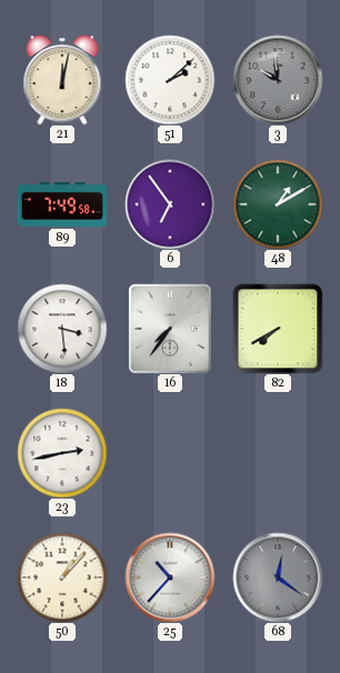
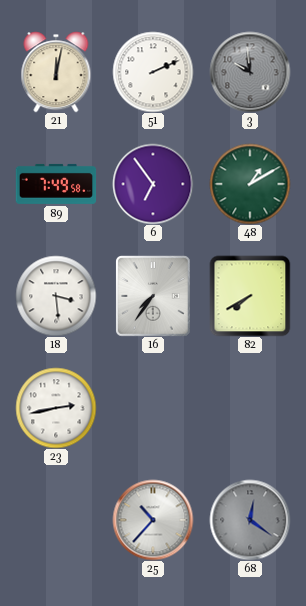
51: 2:08 -> 2:11 (153, 72)
50: 1:07 -> none (62, 577)
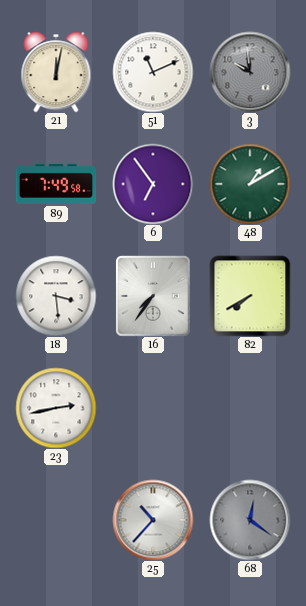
51: 2:11 -> 11:11 (153, 72)
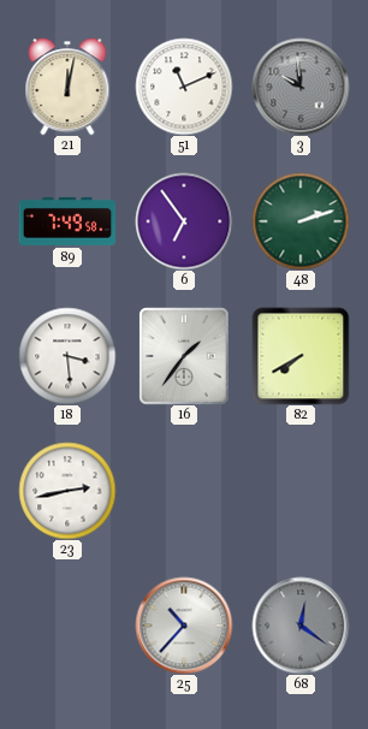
48: 1:10 -> 2:12 (301, 221)
16: 7:36 -> 1:36 (184, 356)
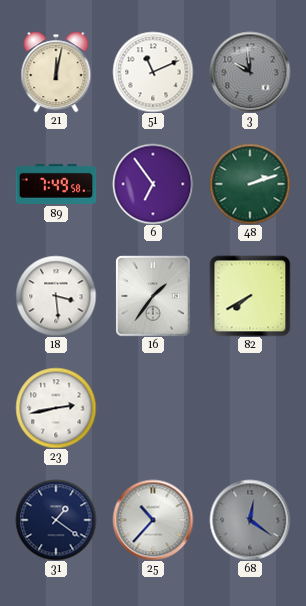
31: none -> 1:21 (56, 520)
